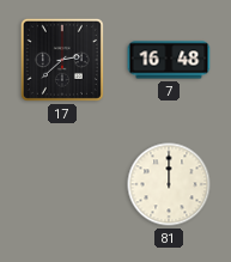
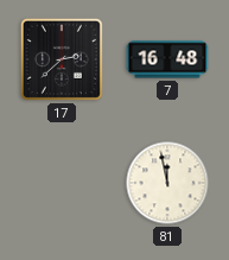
81: 12:00 -> 11:58 (167, 183)
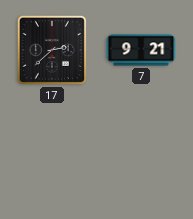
7: 16:48 -> 9:21 (141, 50)
81: 11:58 -> none (167, 183)
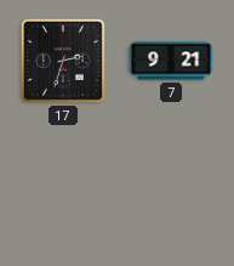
17: 2:38 -> 2:33 (63, 61)
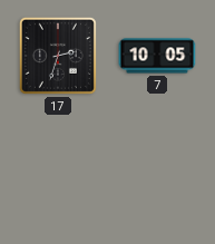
7: 9:21 -> 10:05 (157, 56)
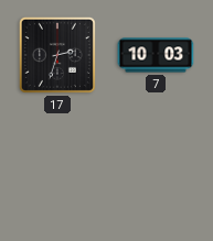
7: 10:05 -> 10:03 (156, 55)
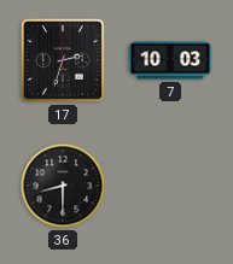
36: none -> 8:30 (63, 186)
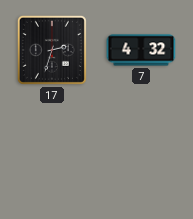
7: 10:03 -> 4:32 (141, 50)
36: 8:30 -> none (63, 186)
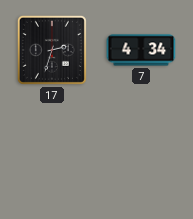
7: 4:32 -> 4:34 (141, 50)
